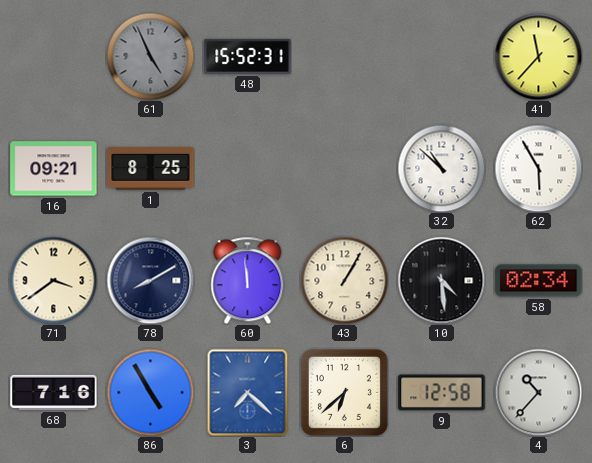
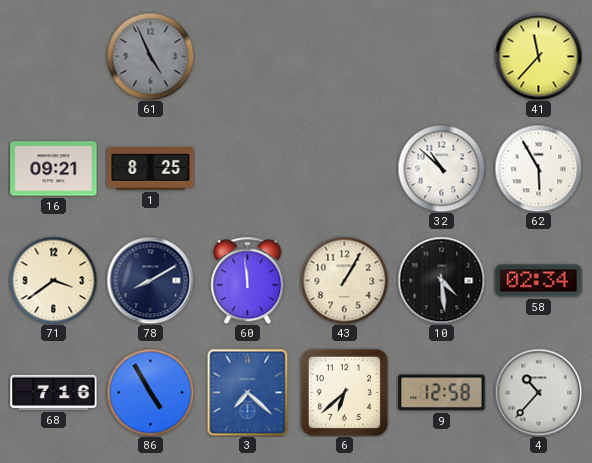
48: 15:52 -> none (248, 56)
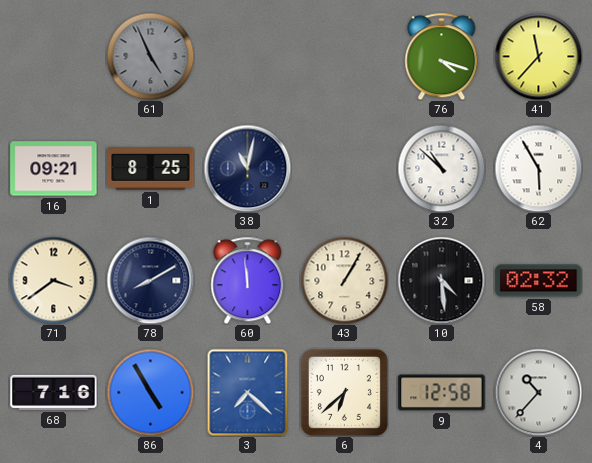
76: none -> 4:18 (442, 56)
38: none -> 11:02 (247, 168)
58: 02:34 -> 02:32 (539, 281)
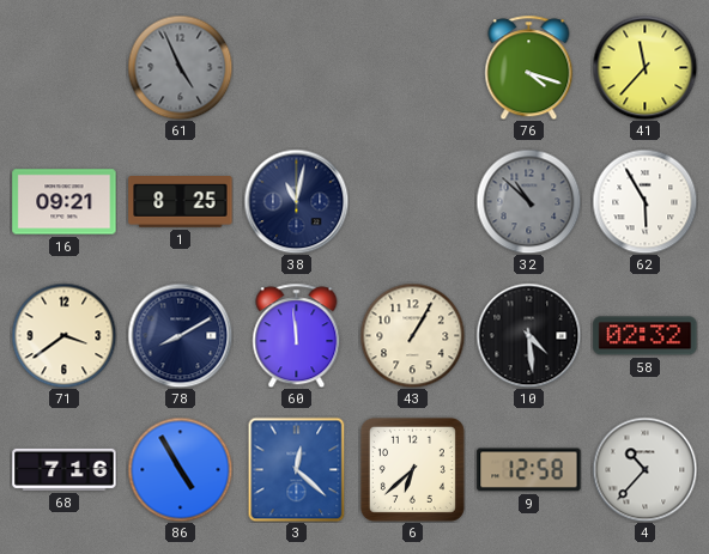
32 dial: white -> grey (528, 201)
3: 7:22 -> 12:22 (297, 469)
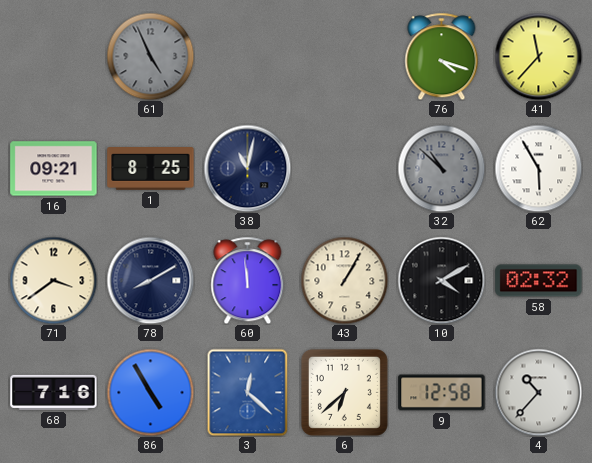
10: 4:29 -> 4:10 (441, 280)
